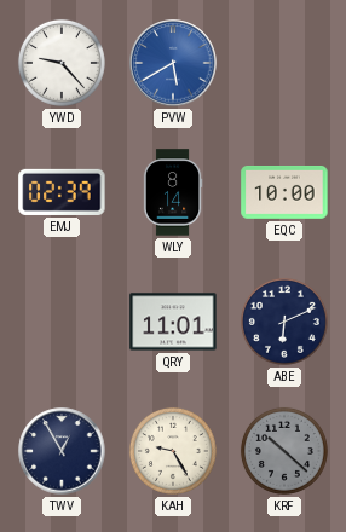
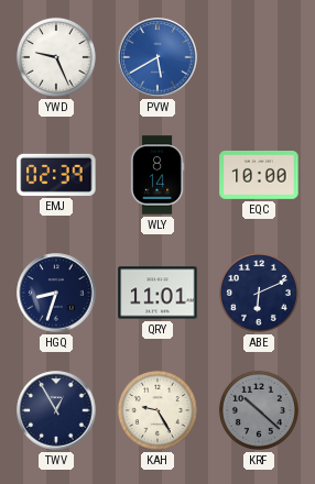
YWD: 9:23 -> 9:26 (56, 57)
HGQ: none -> 8:33 (56, 293)
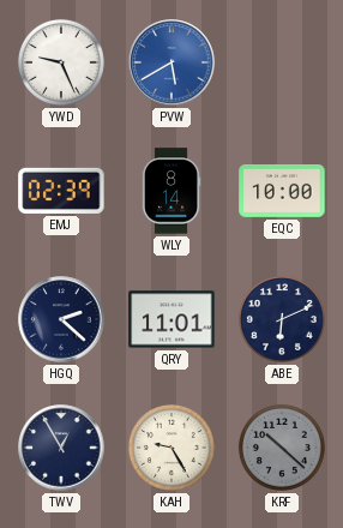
HGQ: 8:33 -> 2:22 (61, 319)
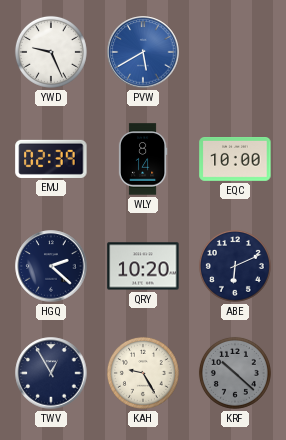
QRY: 11:01 -> 10:20 (143, 266)
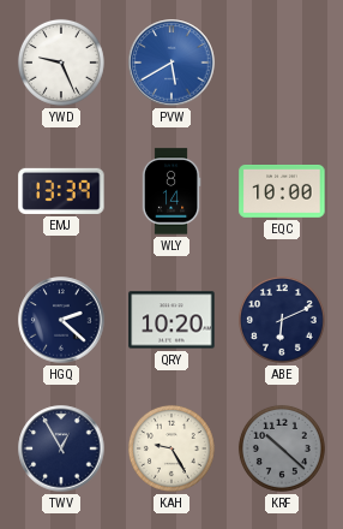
EMJ: 02:39 -> 13:39 (61, 191)
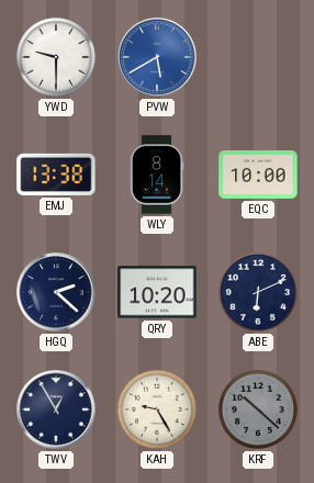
YWD: 9:26 -> 9:30 (56, 57)
EMJ: 13:39 -> 13:38 (56, 175)
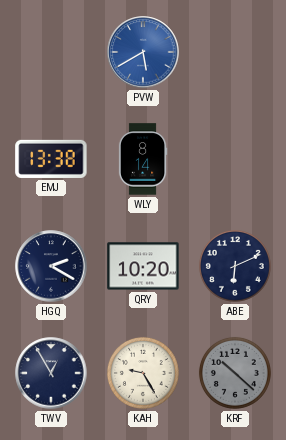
YWD: 9:30 -> none (56, 57)
EQC: 10:00 -> none (258, 176)
HGQ: 2:22 -> 2:20 (51, 266)
